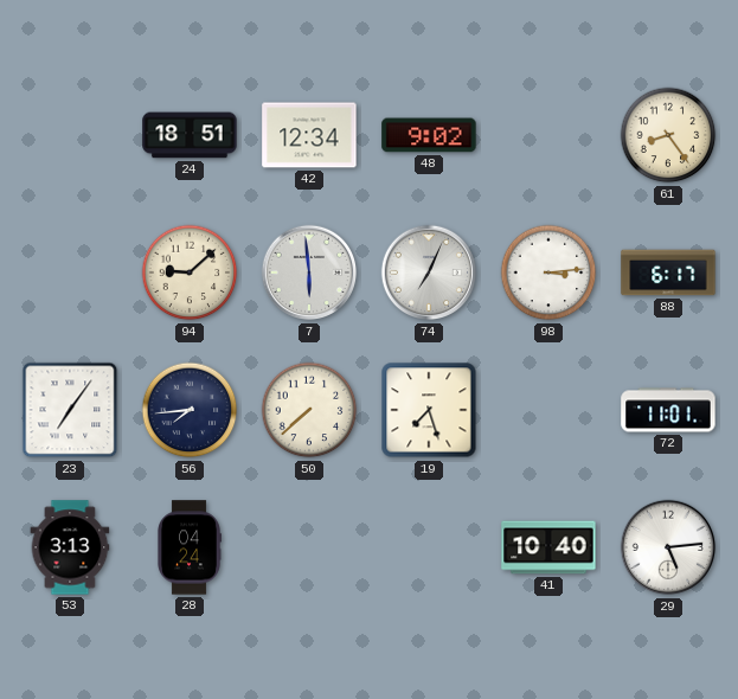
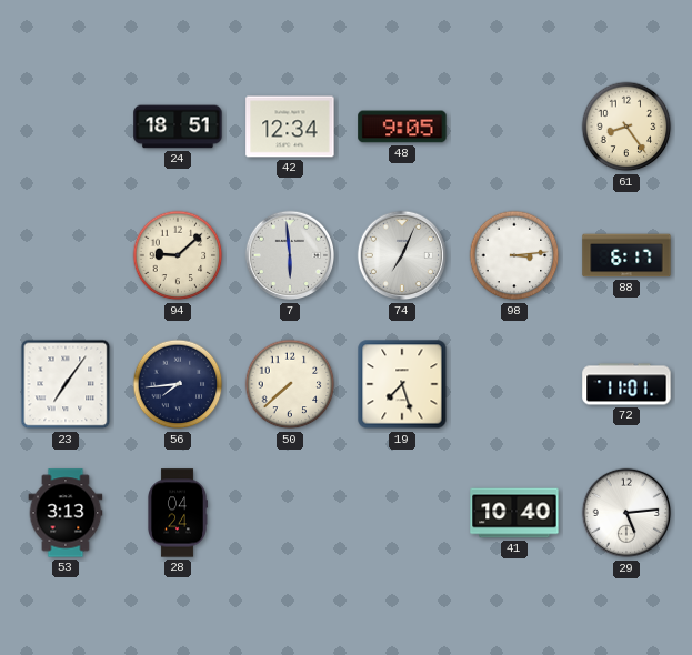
48: 9:02 -> 9:05 (402, 127)
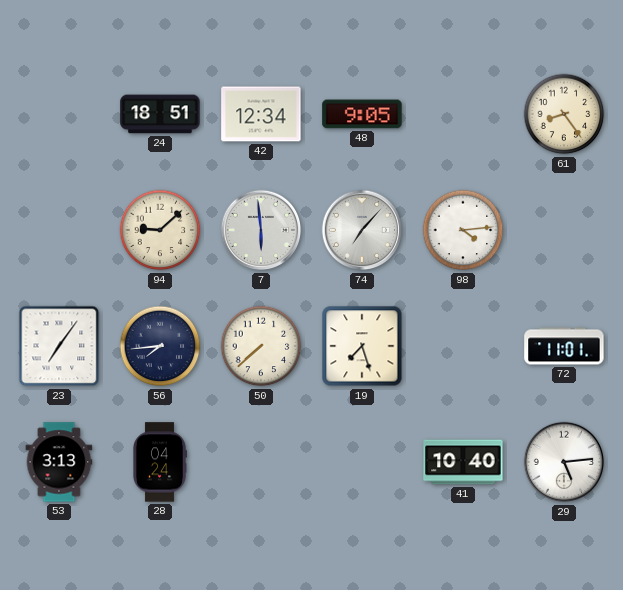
74: 7:04 -> 7:07 (362, 230)
98: 3:14 -> 4:14 (463, 230)
88: 6:17 -> none (626, 255)
